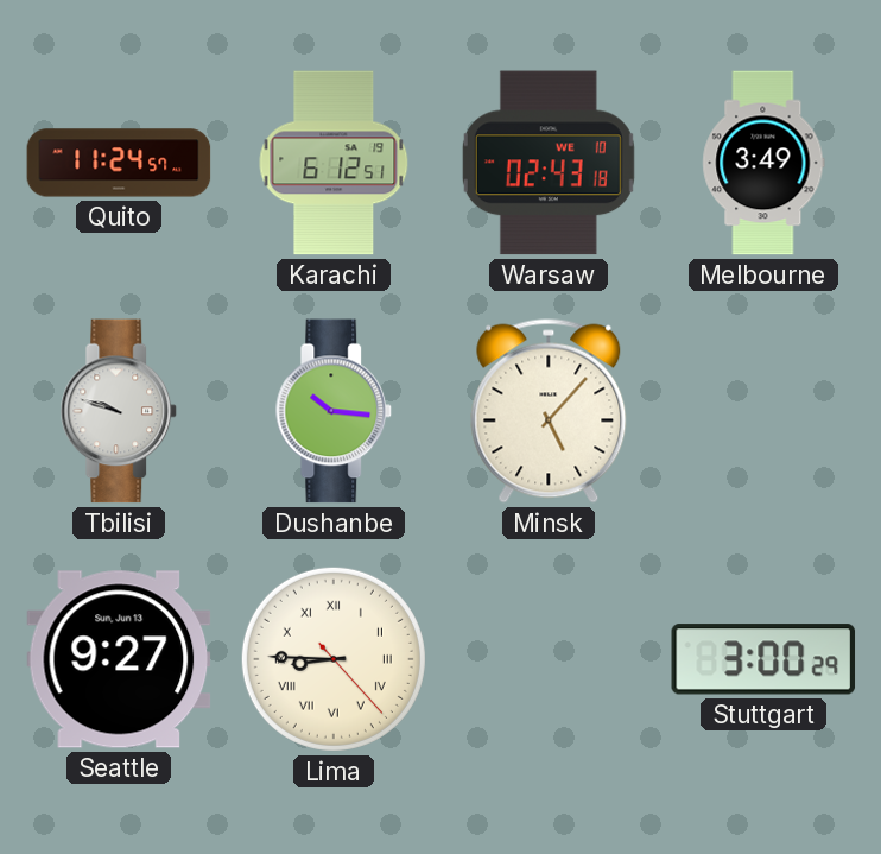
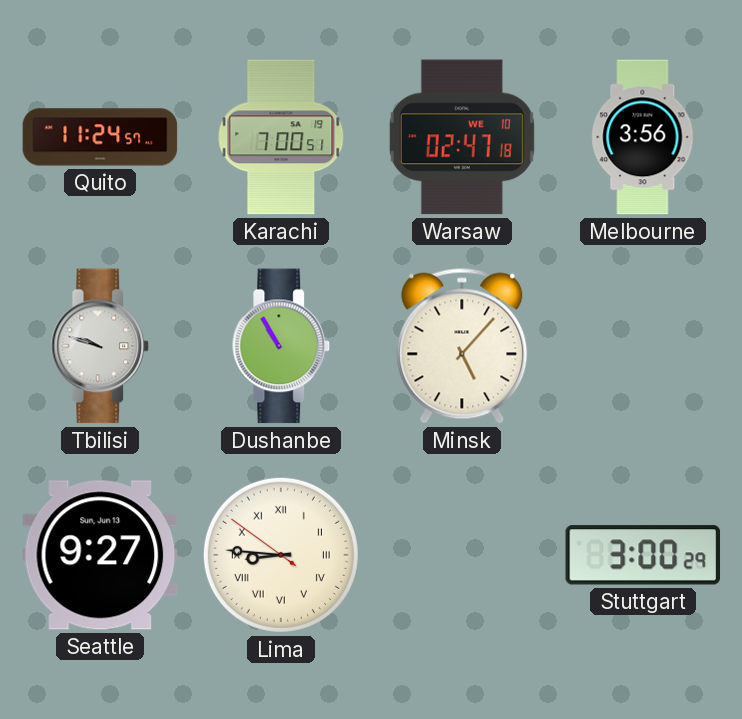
Karachi: 6:12 -> 7:00 (281, 137)
Warsaw: 02:43 -> 02:47 (462, 137)
Melbourne: 3:49 -> 3:56 (643, 137)
Dushanbe: 10:16 -> 10:55 (281, 346)
Lima: 8:45:23 -> 8:45:51 (281, 555)
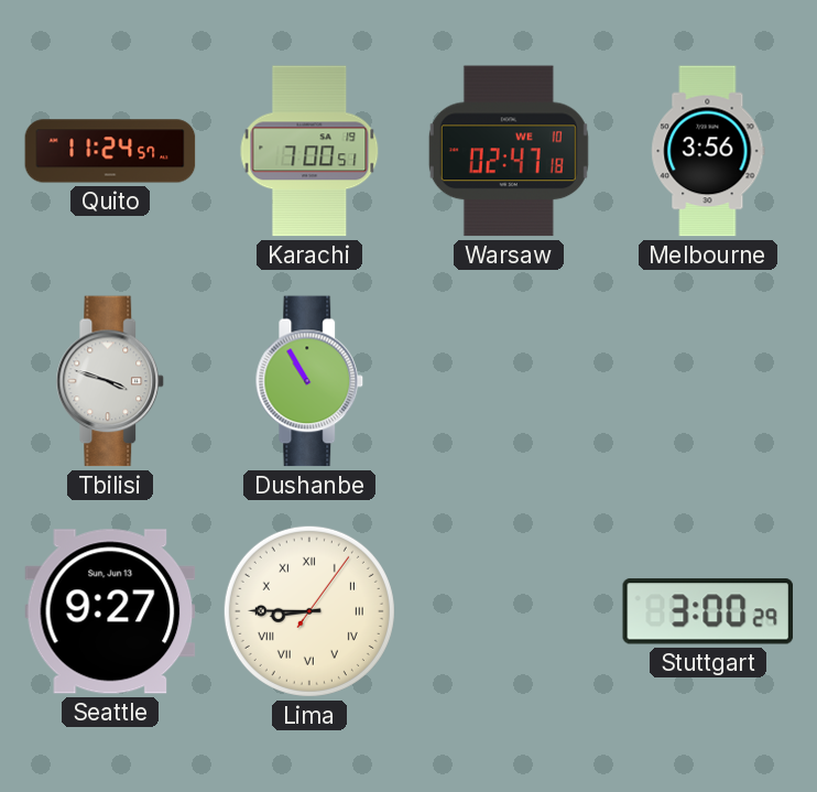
Tbilisi: 9:48 -> 3:48 (110, 381)
Minsk: 5:07 -> none (462, 346)
Lima: 8:45:51 -> 8:45:06 (309, 611)
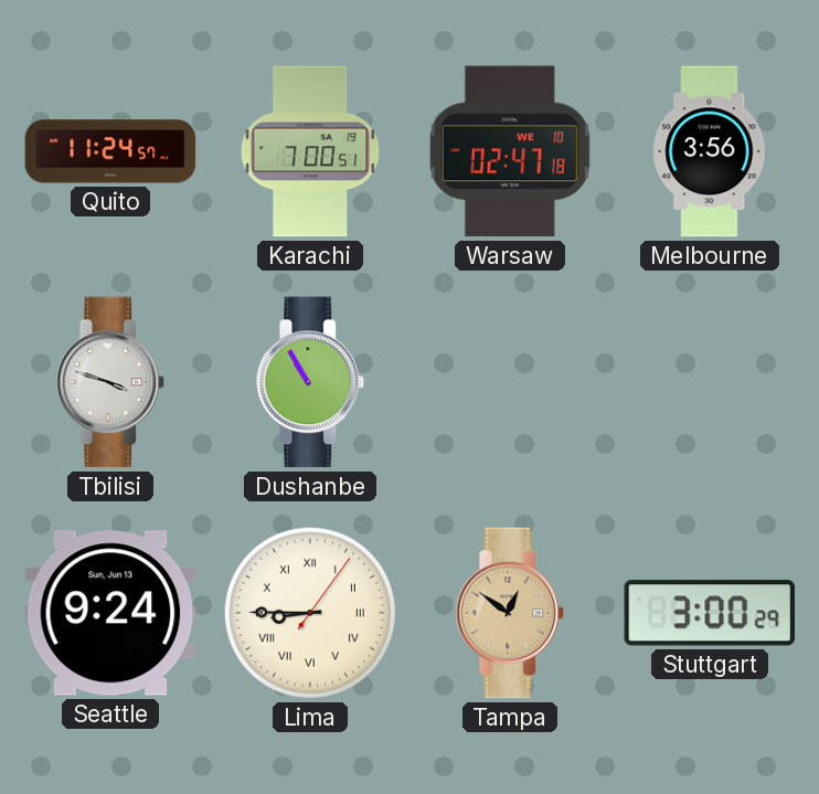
Seattle: 9:27 -> 9:24 (110, 613)
Tampa: none -> 12:51 (510, 613)
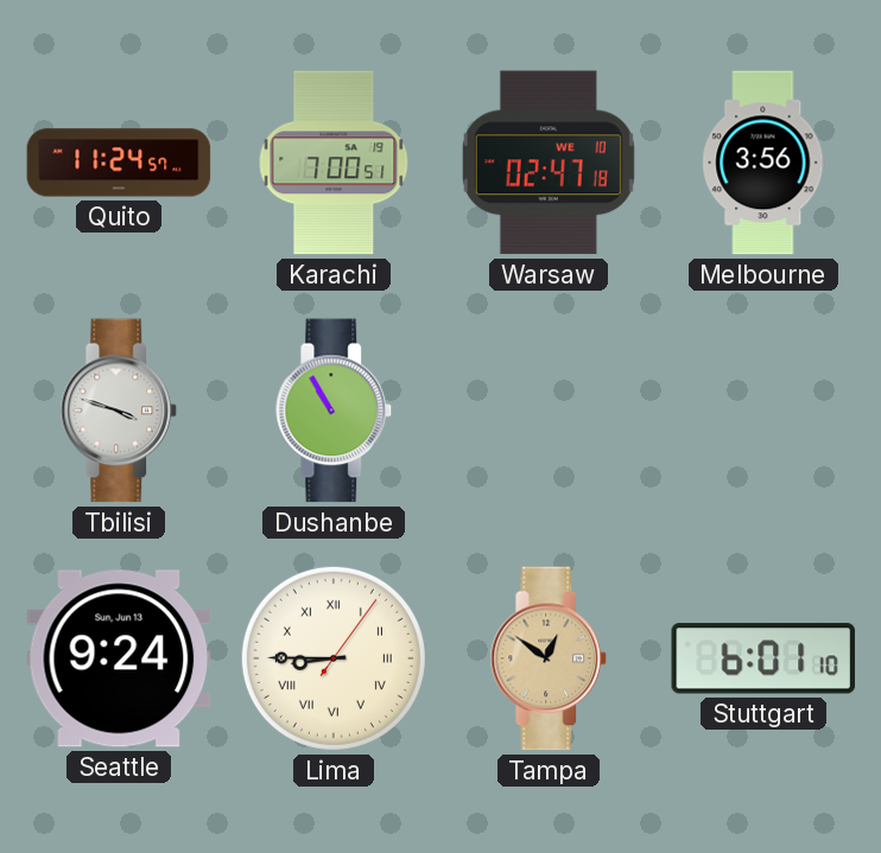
Stuttgart: 3:00 -> 6:01 (763, 658)
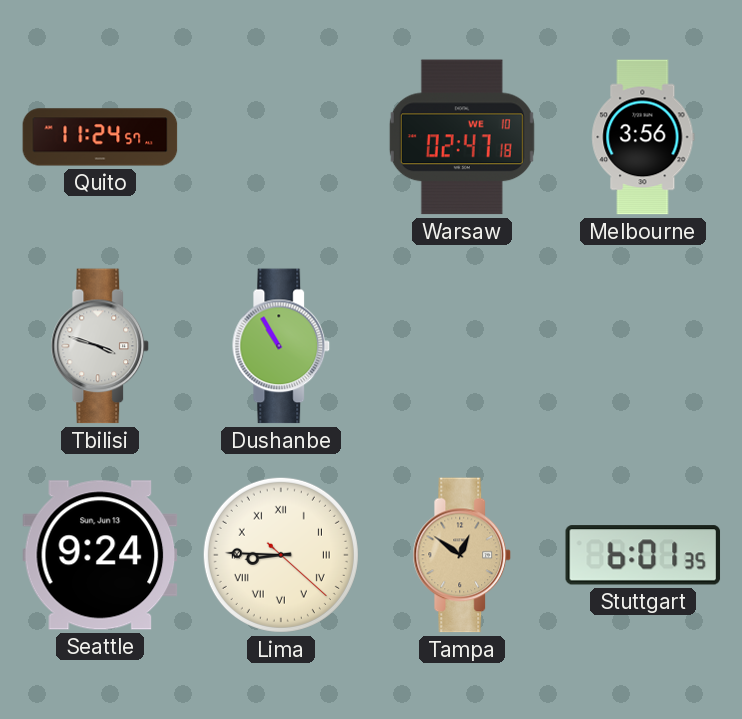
Karachi: 7:00 -> none (334, 163)
Lima: 8:45:06 -> 8:45:22 (281, 555)
Stuttgart: 6:01:10 -> 6:01:35 (643, 555)
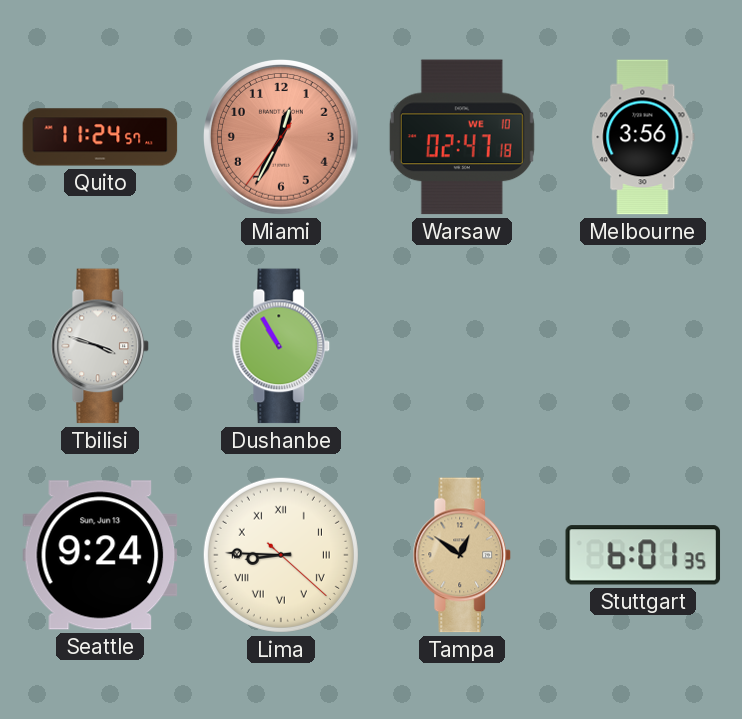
Miami: none -> 12:34 (281, 137)
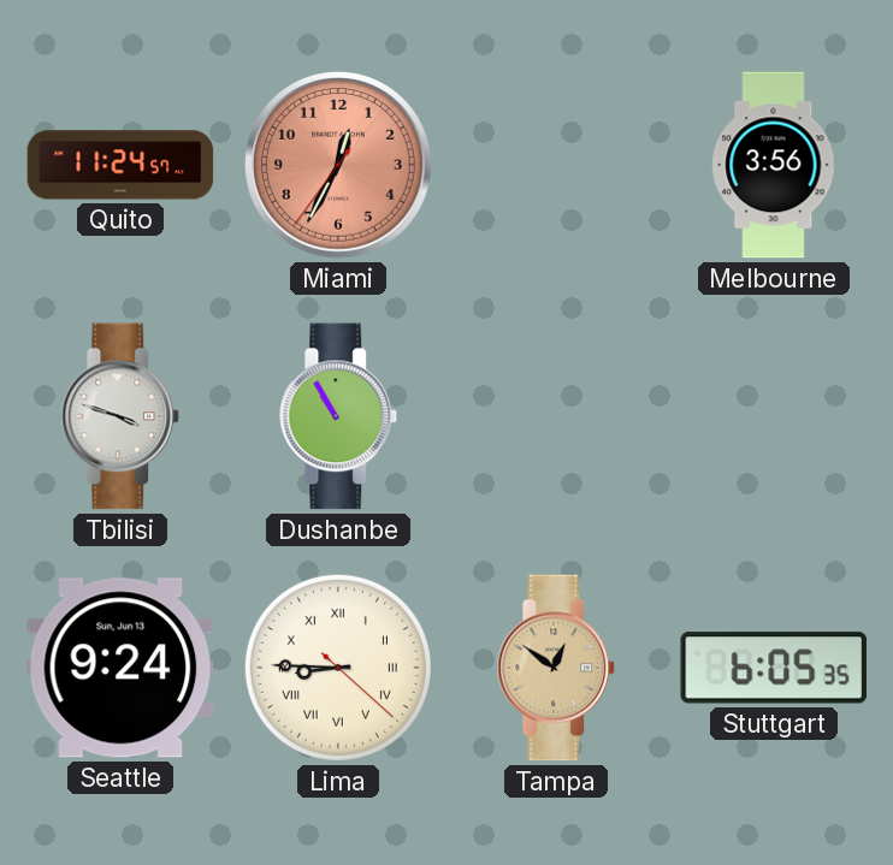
Warsaw: 02:47 -> none (462, 137)
Stuttgart: 6:01 -> 6:05 (774, 668)
